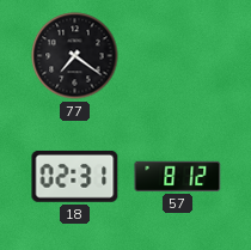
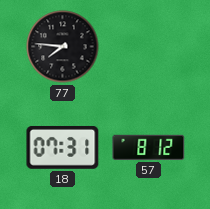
77: 7:21 -> 7:46 (63, 47)
18: 02:31 -> 07:31 (63, 147)
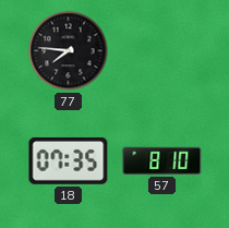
18: 07:31 -> 07:35 (69, 160)
57: 8:12 -> 8:10 (162, 160)
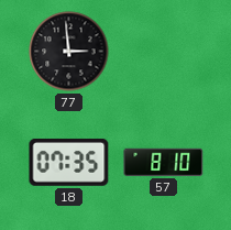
77: 7:46 -> 2:59 (69, 52)
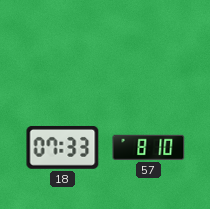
77: 2:59 -> none (69, 52)
18: 07:35 -> 07:33 (63, 147)
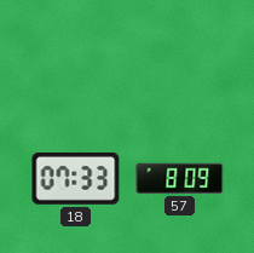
57: 8:10 -> 8:09 (180, 178)
